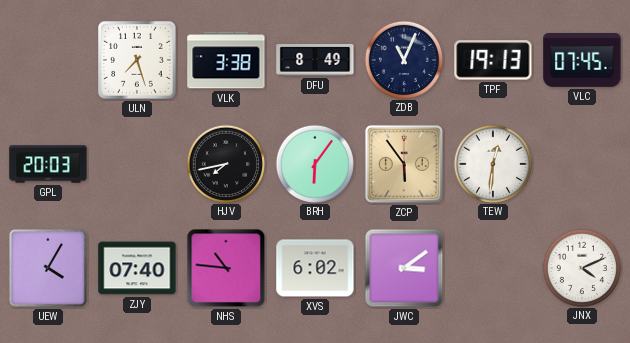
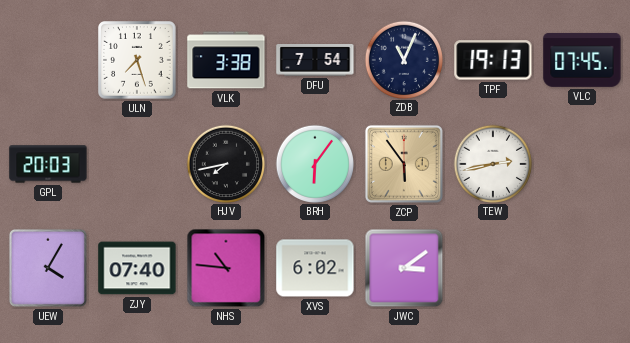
DFU: 8:49 -> 7:54 (315, 61)
TEW: 12:31 -> 2:43 (492, 163)
JNX: 4:11 -> none (581, 267)
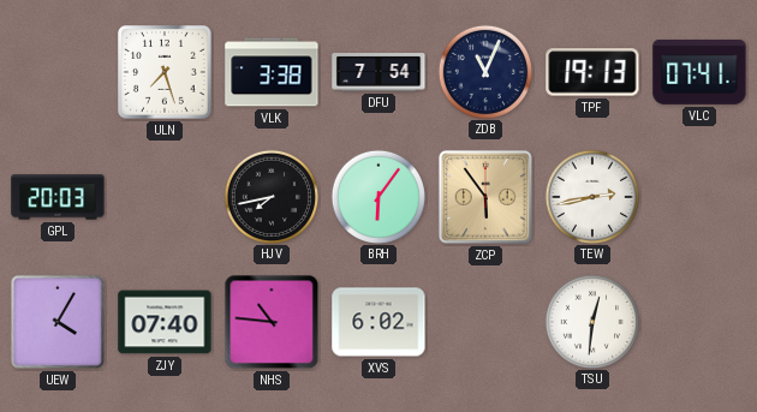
VLC: 07:45 -> 07:41 (699, 72)
JWC: 3:09 -> none (404, 268)
TSU: none -> 12:31 (591, 321)
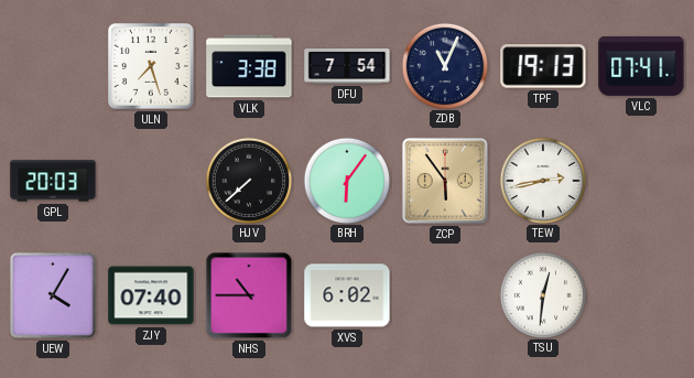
HJV: 7:43 -> 7:38 (248, 180)
NHS: 10:46 -> 10:45 (249, 295)
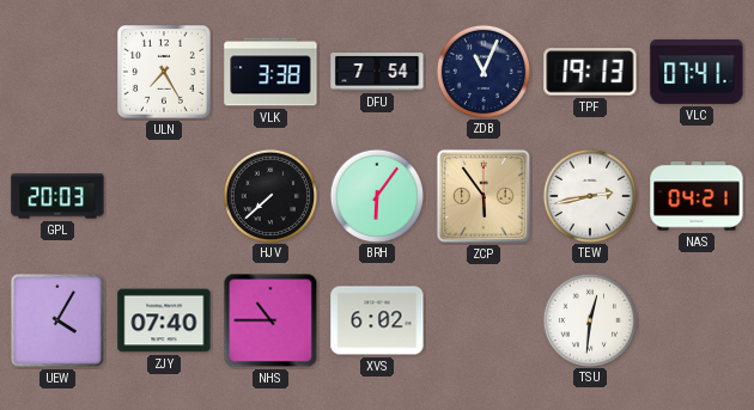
ULN: 7:27 -> 7:25 (165, 73)
NAS: none -> 04:21 (697, 196)
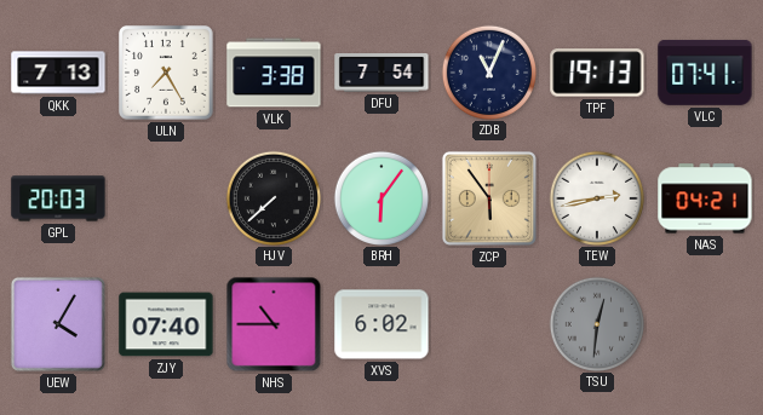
QKK: none -> 7:13 (58, 73)
TSU dial: white -> grey (596, 323)
